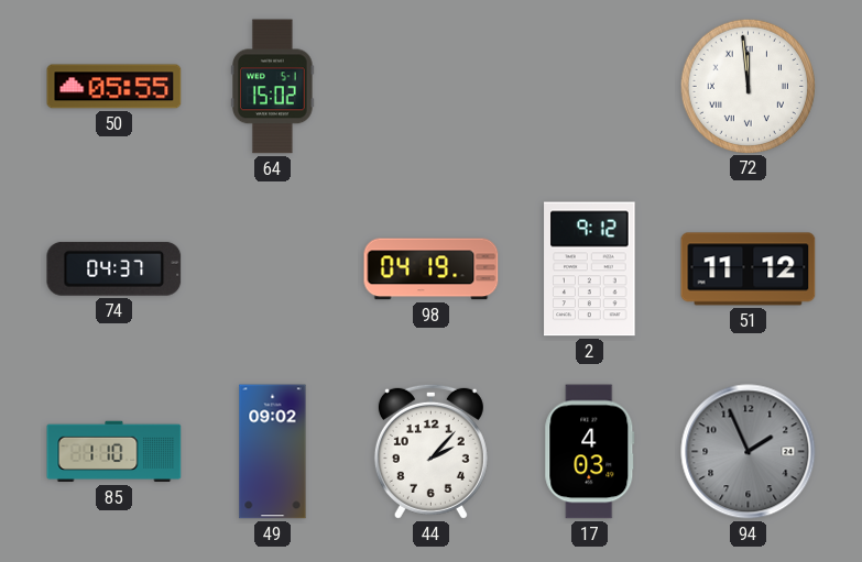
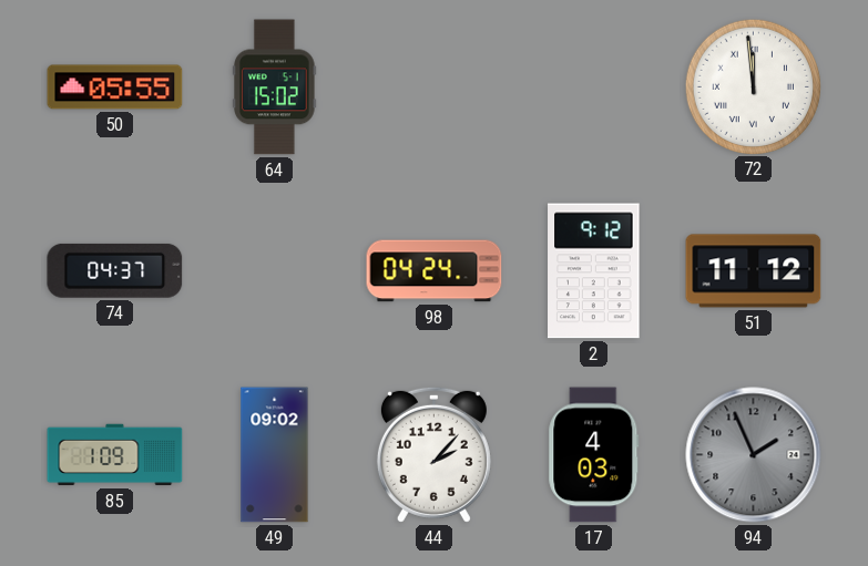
98: 04:19 -> 04:24 (435, 271)
85: 1:10 -> 1:09 (115, 455)
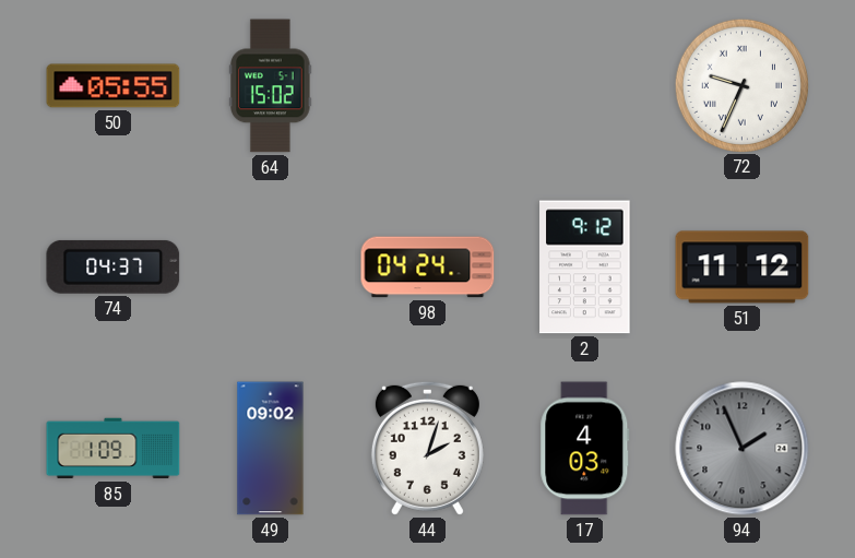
72: 11:59 -> 9:34 (741, 85)
44: 2:07 -> 2:03 (427, 448)
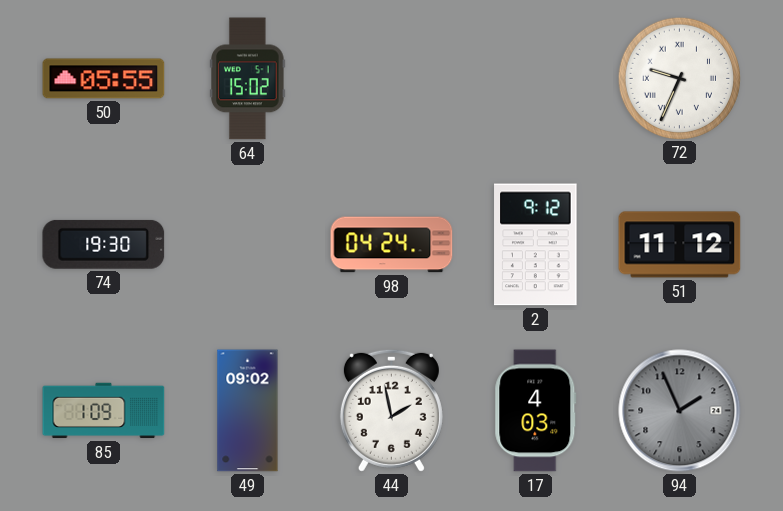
74: 04:37 -> 19:30 (104, 244)
44: 2:03 -> 1:58 (391, 410)
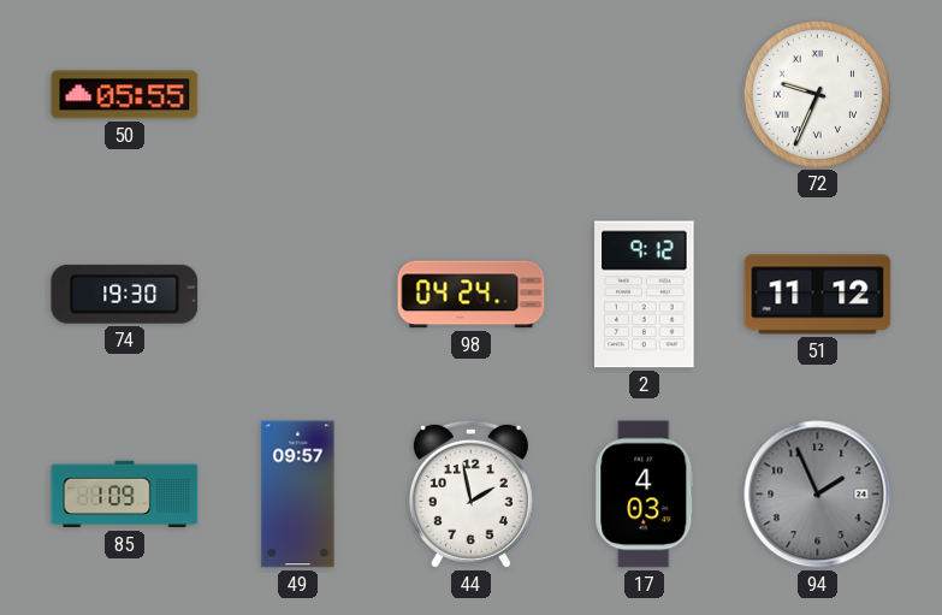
64: 15:02 -> none (248, 79)
49: 09:02 -> 09:57 (298, 495)
